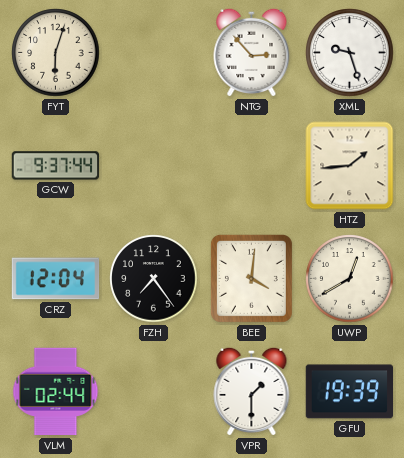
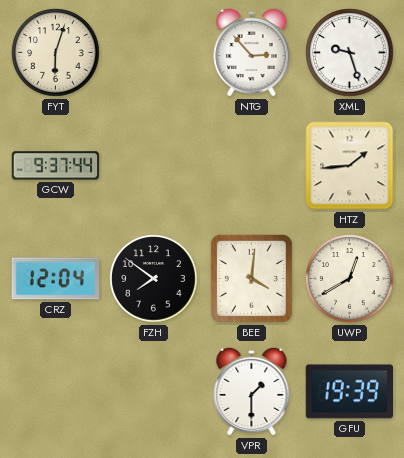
FZH: 7:24 -> 7:51 (154, 279)
VLM: 02:44 -> none (56, 392)
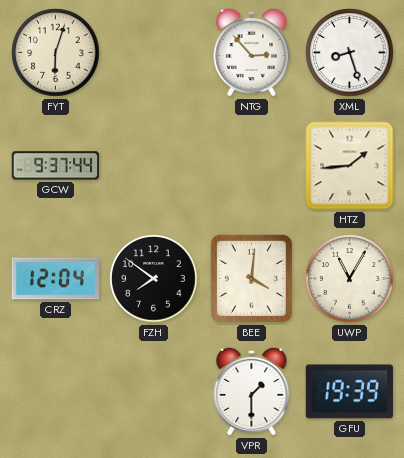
XML: 9:27 -> 8:27 (350, 53)
UWP: 12:40 -> 11:05 (350, 279)
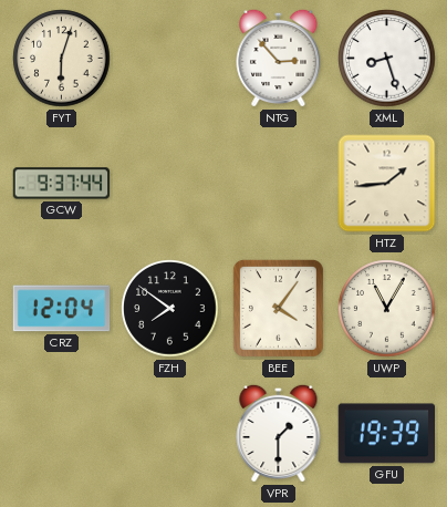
BEE: 4:01 -> 4:06 (278, 308)
